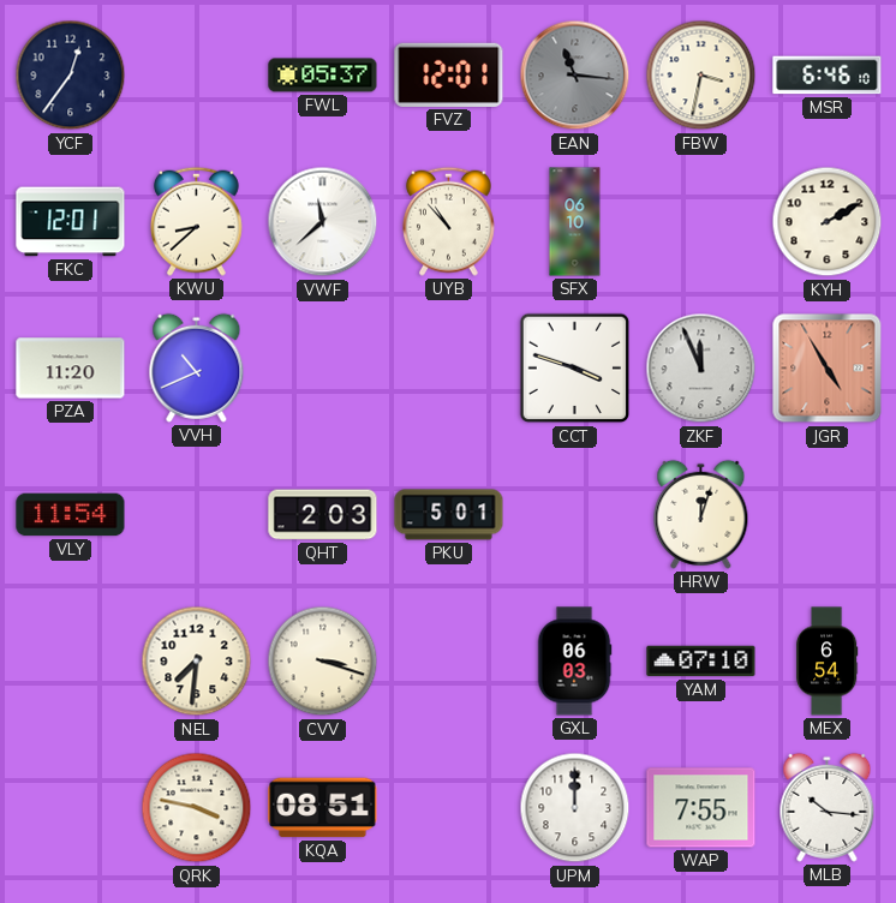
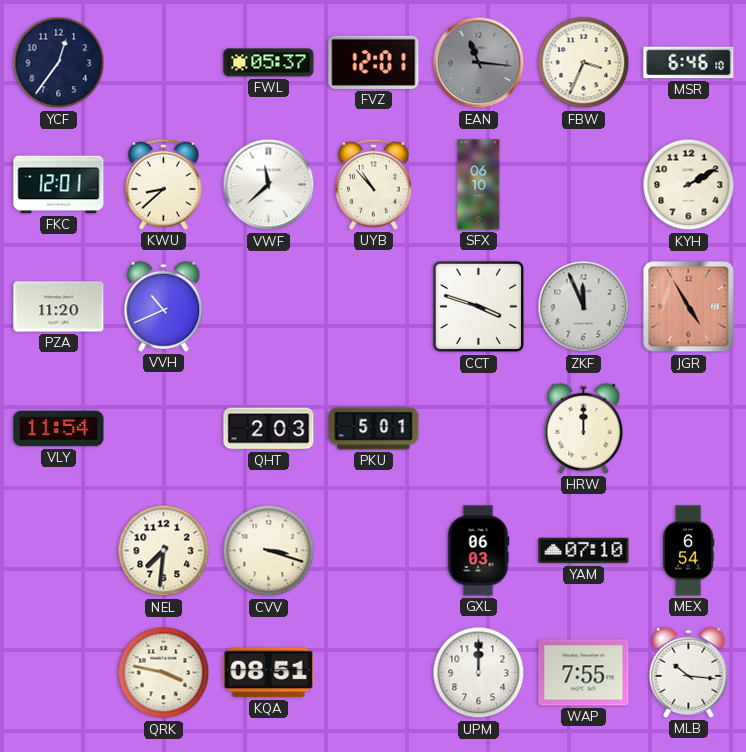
FBW: 3:32 -> 3:34 (584, 63)
HRW: 12:03 -> 12:00 (584, 428)
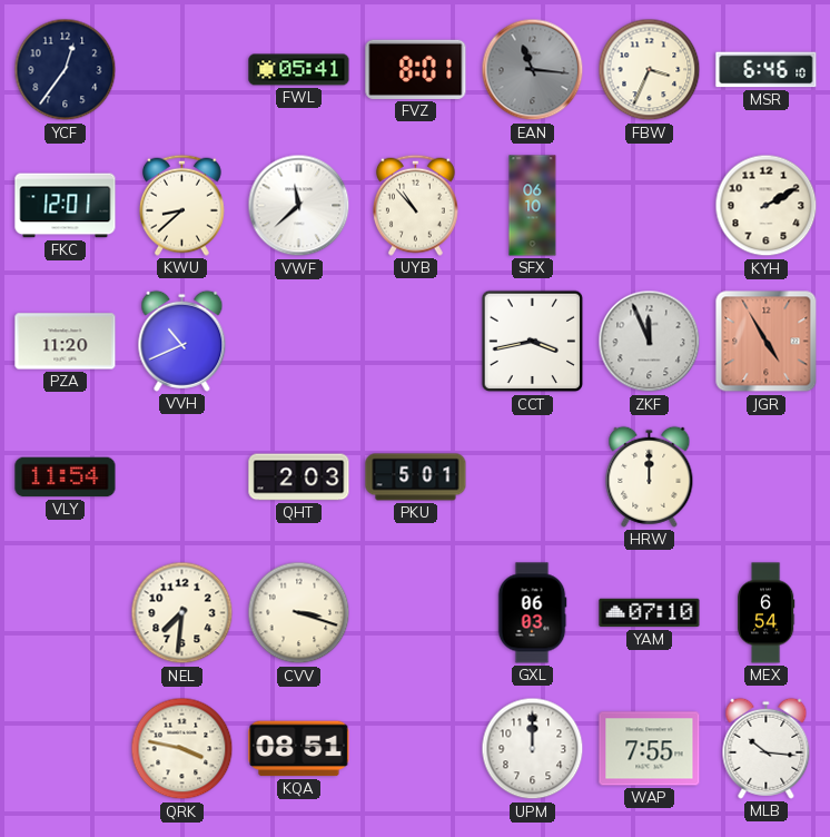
FWL: 05:37 -> 05:41 (299, 70)
FVZ: 12:01 -> 8:01 (416, 69)
CCT: 3:48 -> 3:43 (533, 342)
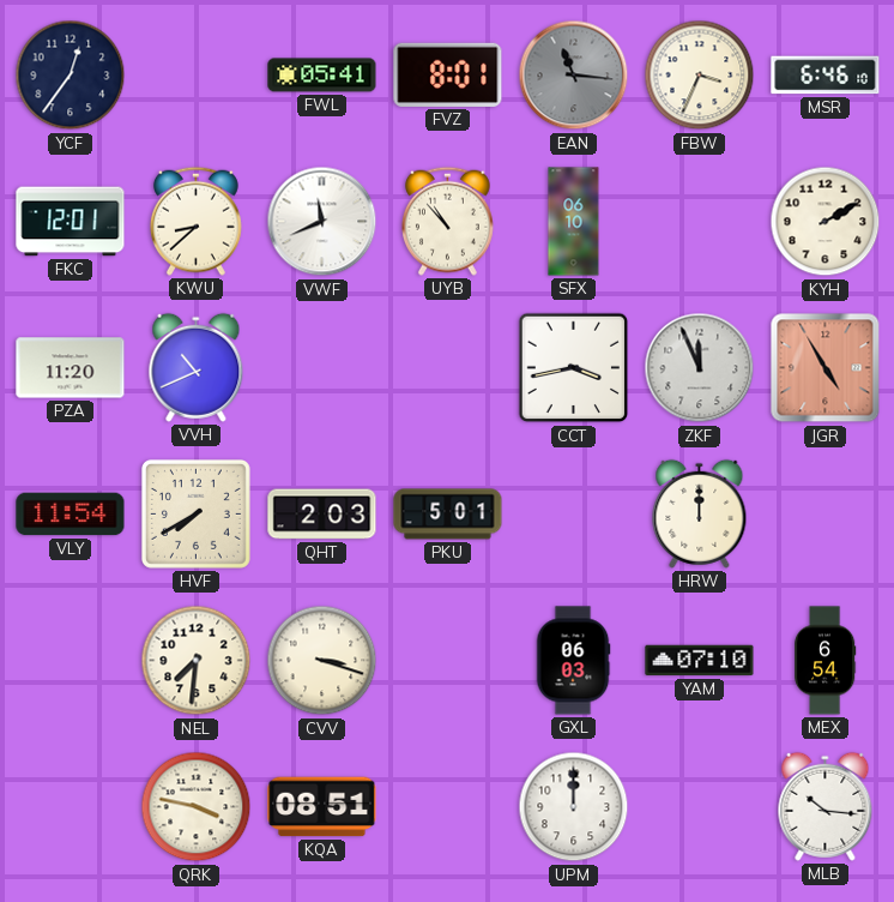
VWF: 11:38 -> 11:41 (322, 222)
HVF: none -> 7:40 (195, 513)
WAP: 7:55 -> none (650, 749)
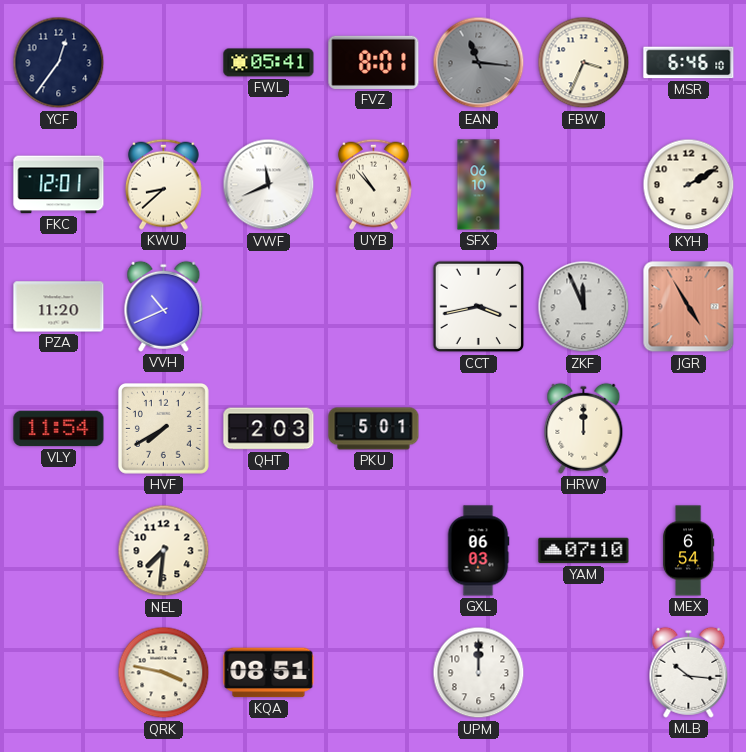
CVV: 3:18 -> none (322, 661)
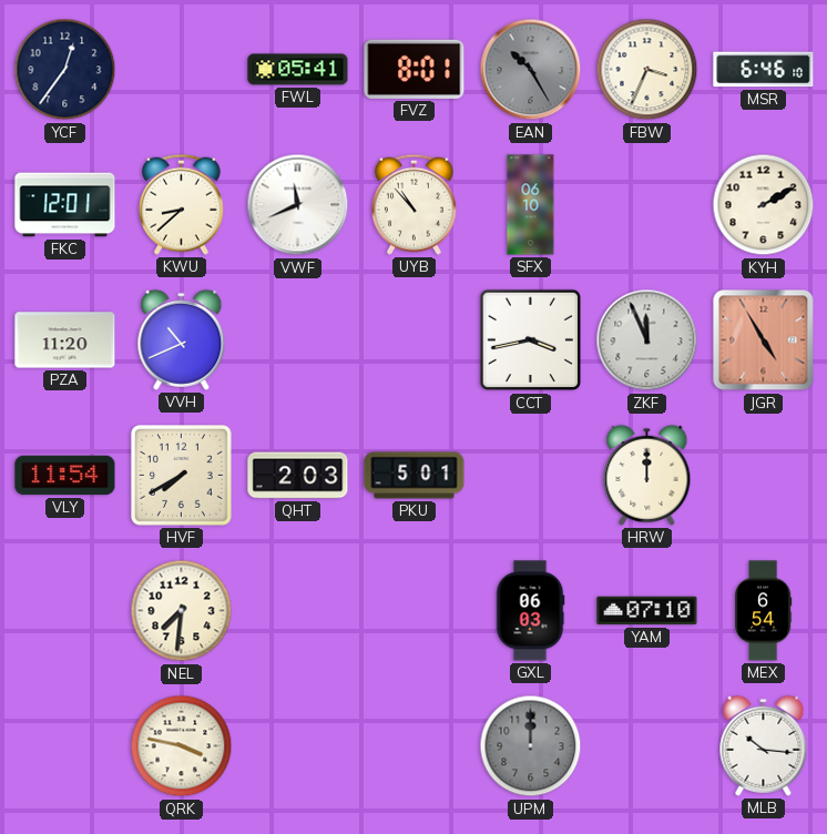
EAN: 11:16 -> 10:25 (531, 70)
KQA: 08:51 -> none (269, 673)
UPM dial: white -> grey (531, 746)
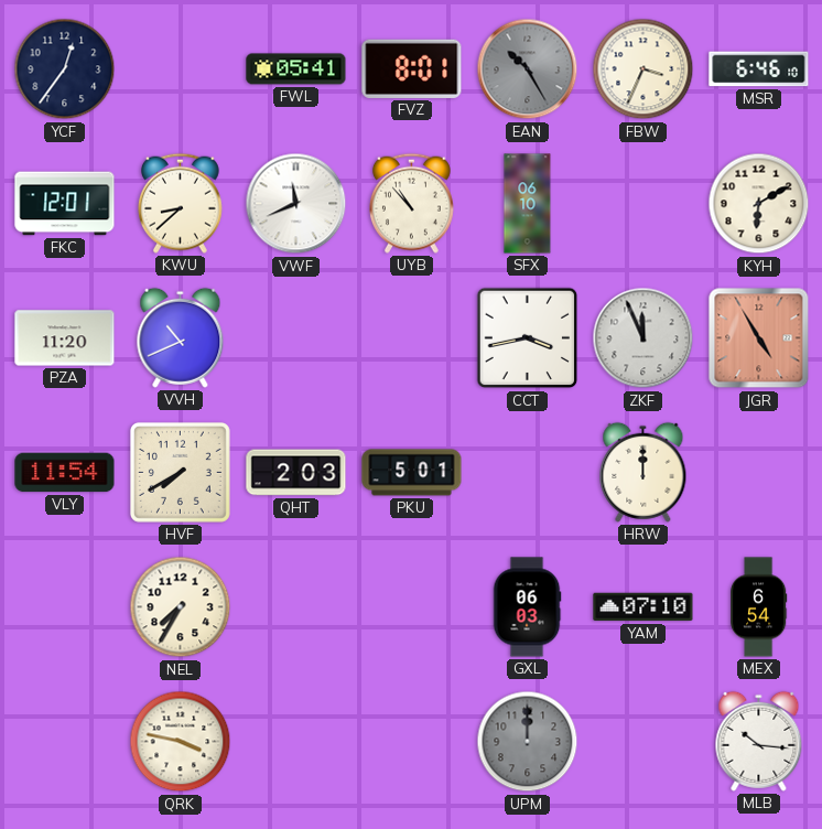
KYH: 2:10 -> 6:10 (759, 204)
NEL: 7:31 -> 7:35 (181, 607)
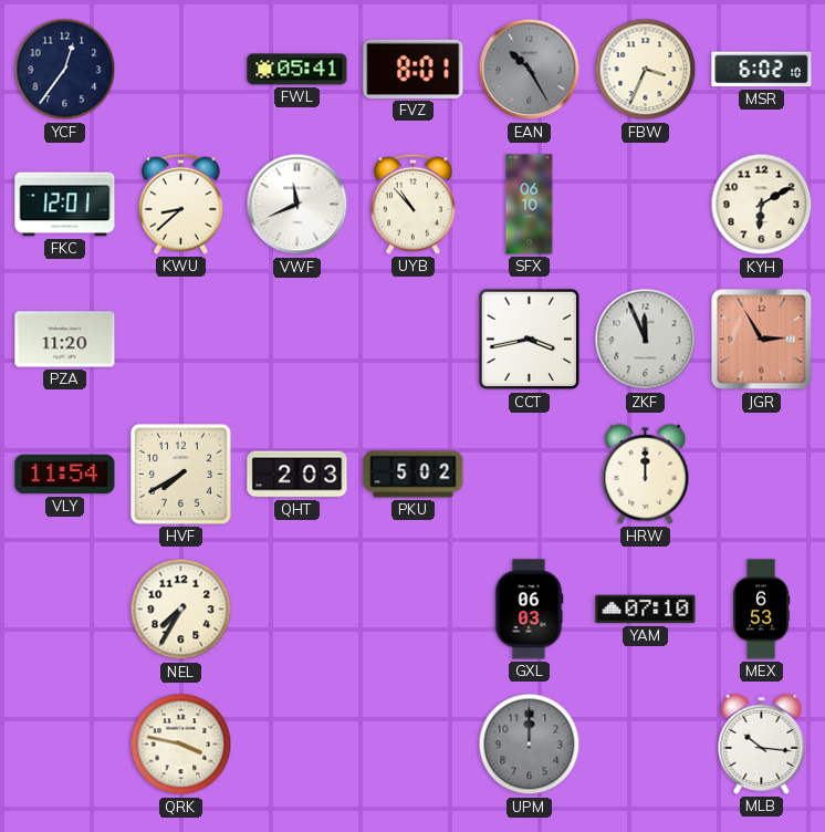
MSR: 6:46 -> 6:02 (762, 70)
VVH: 10:41 -> none (181, 337)
JGR: 4:55 -> 2:55 (762, 340)
PKU: 5:01 -> 5:02 (414, 475)
MEX: 6:54 -> 6:53 (761, 610)
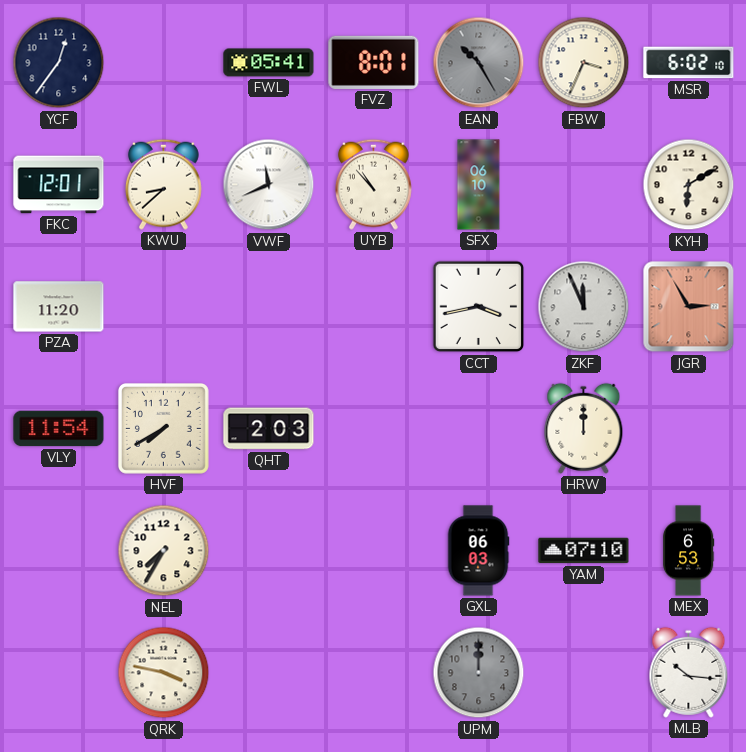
PKU: 5:02 -> none (414, 475)
